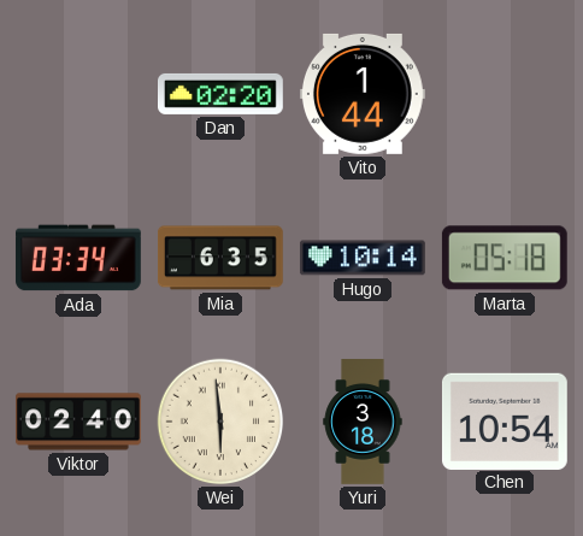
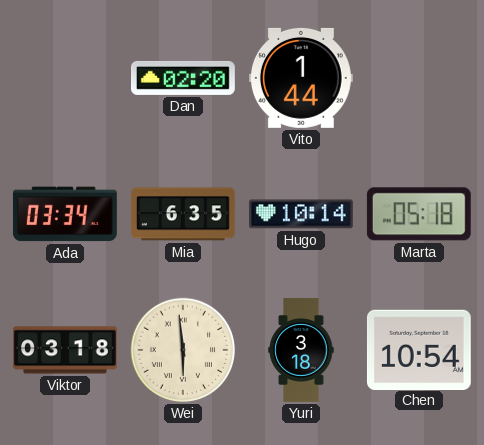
Viktor: 02:40 -> 03:18 (65, 350)
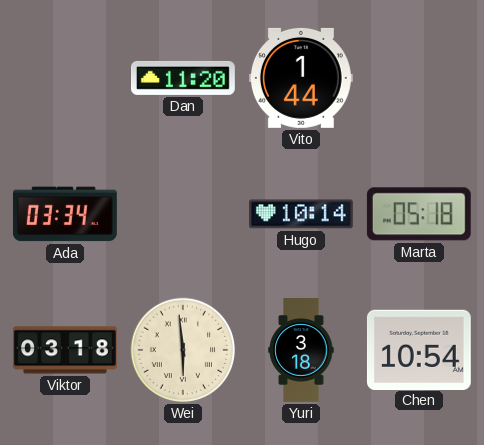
Dan: 02:20 -> 11:20 (184, 78)
Mia: 6:35 -> none (183, 214)
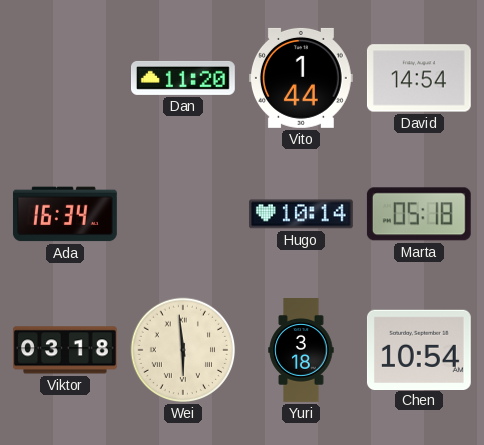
David: none -> 14:54 (419, 78)
Ada: 03:34 -> 16:34 (65, 214)
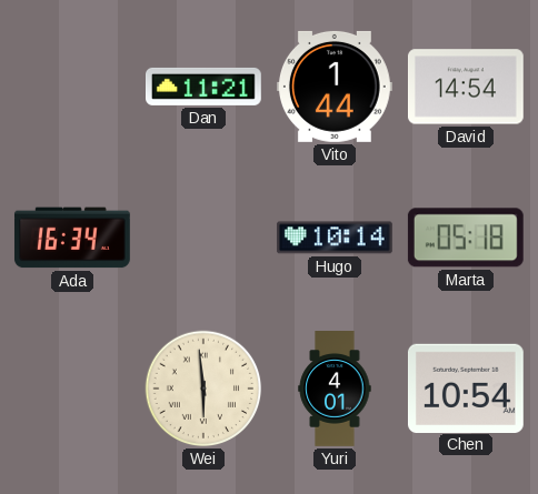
Dan: 11:20 -> 11:21 (205, 87)
Viktor: 03:18 -> none (65, 350)
Yuri: 3:18 -> 4:01 (335, 390)
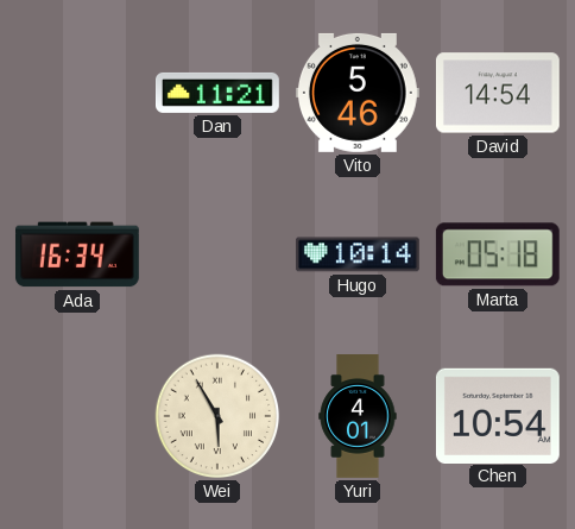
Vito: 1:44 -> 5:46 (358, 93)
Wei: 5:59 -> 5:55 (217, 416)
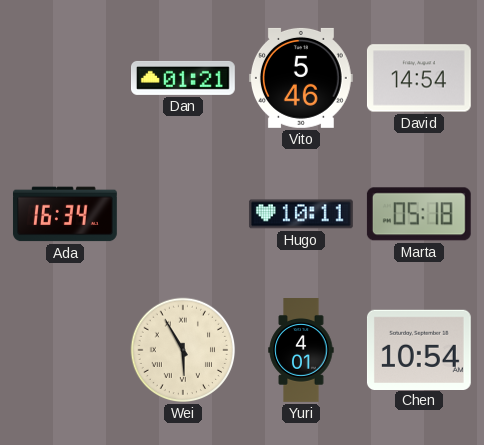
Dan: 11:21 -> 01:21 (184, 78)
Hugo: 10:14 -> 10:11 (301, 214)
